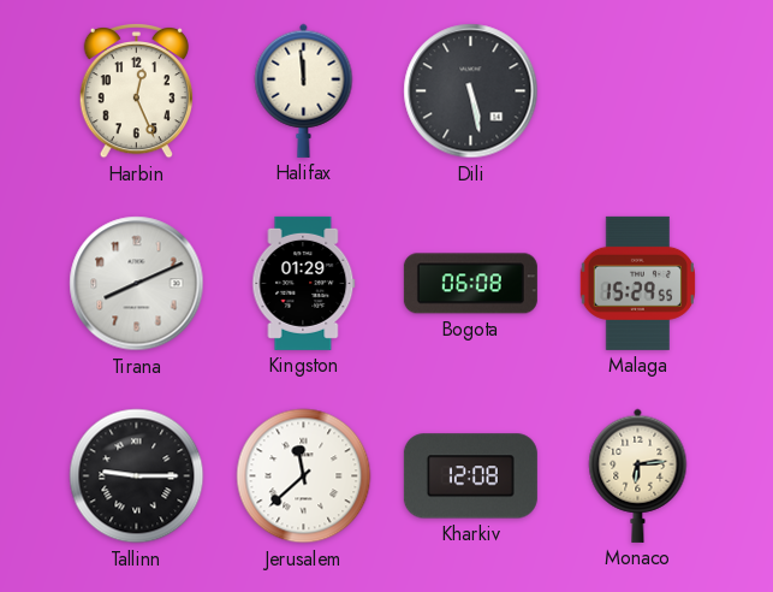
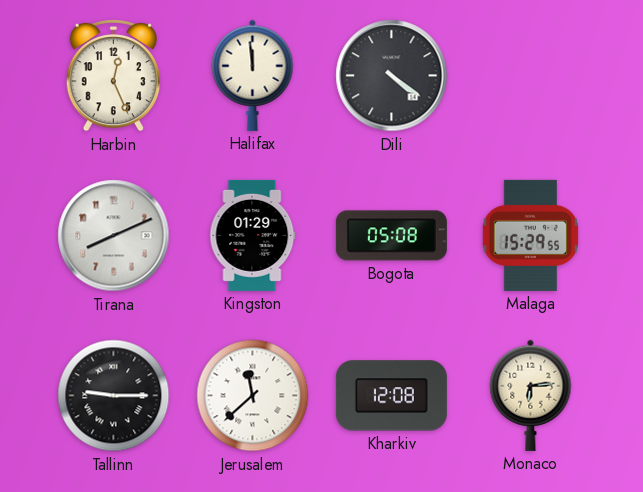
Dili: 5:28 -> 4:21 (392, 76)
Bogota: 06:08 -> 05:08 (391, 236)
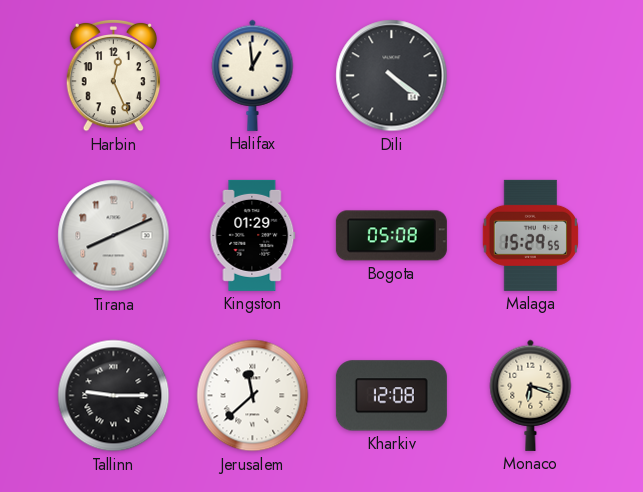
Halifax: 11:59 -> 12:59 (253, 75)
Monaco: 6:14 -> 6:18 (531, 395)
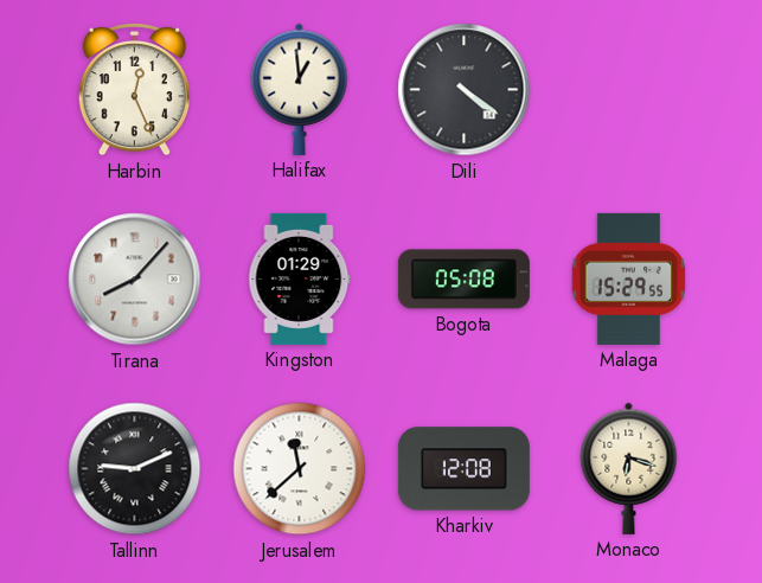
Tirana: 8:11 -> 8:07 (135, 280)
Tallinn: 9:15 -> 9:11 (135, 469)
